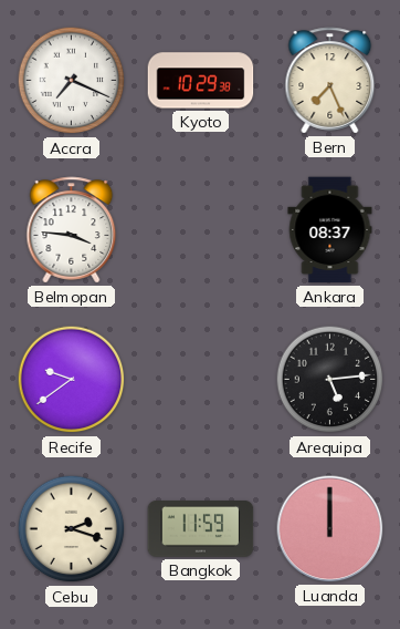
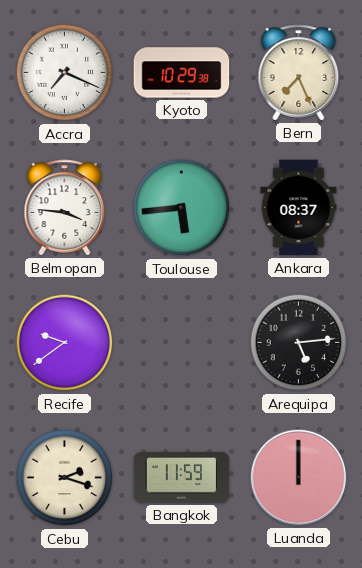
Toulouse: none -> 5:44 (182, 208)
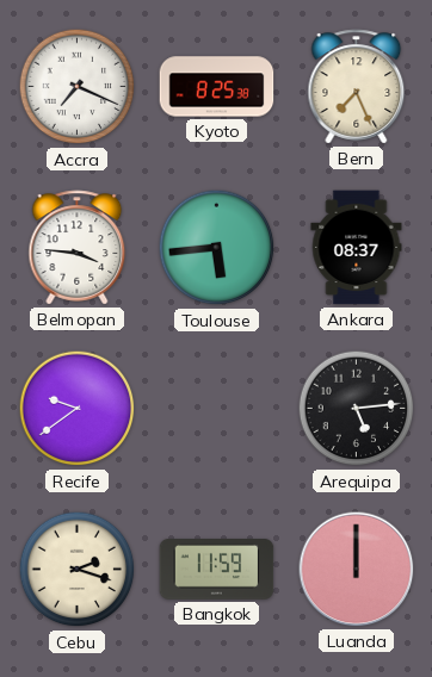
Kyoto: 10:29 -> 8:25 (217, 87)
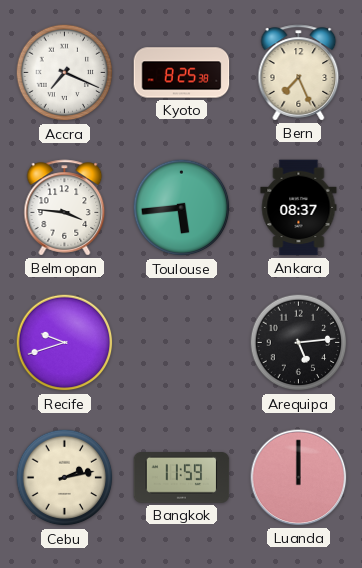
Recife: 9:39 -> 9:42 (65, 343)
Cebu: 2:18 -> 2:13 (65, 478)
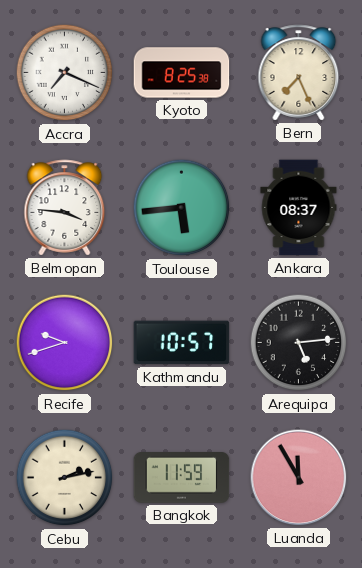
Kathmandu: none -> 10:57 (182, 343)
Luanda: 12:00 -> 11:55 (299, 478)
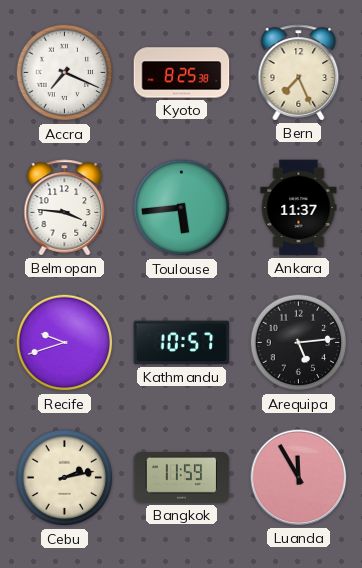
Ankara: 08:37 -> 11:37 (299, 208)
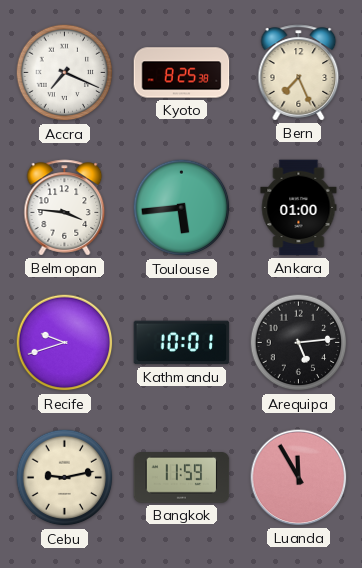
Ankara: 11:37 -> 01:00 (299, 208)
Kathmandu: 10:57 -> 10:01 (182, 343)
Cebu: 2:13 -> 9:13 (65, 478)
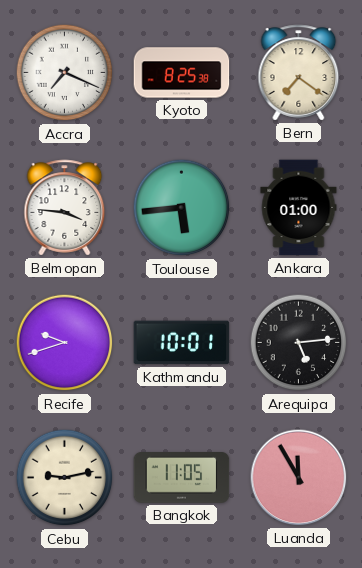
Bern: 7:26 -> 7:21 (299, 73)
Bangkok: 11:59 -> 11:05 (182, 478)
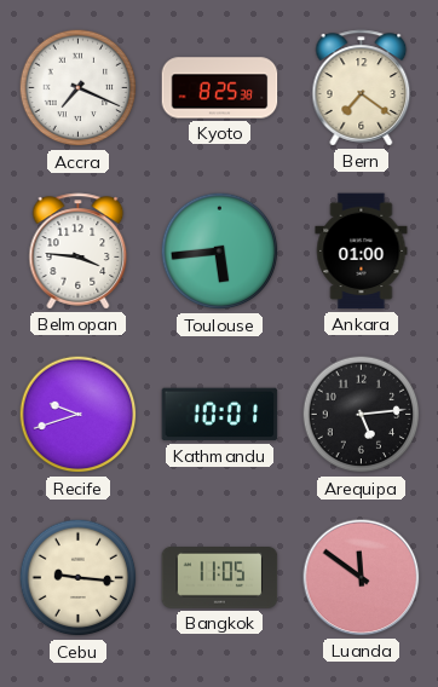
Cebu: 9:13 -> 9:16 (79, 578)
Luanda: 11:55 -> 11:51 (362, 578)
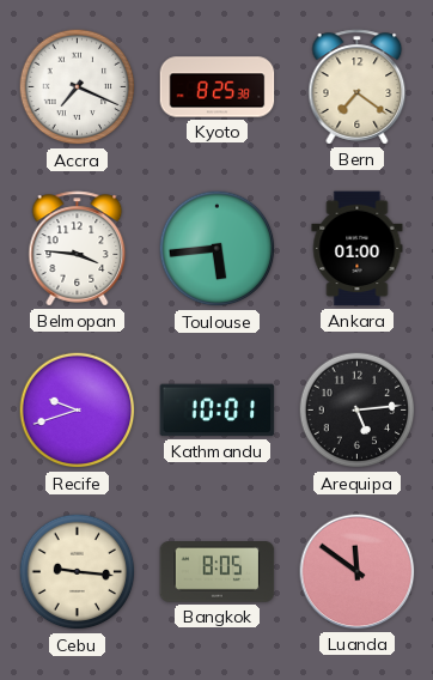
Bangkok: 11:05 -> 8:05 (218, 572)
